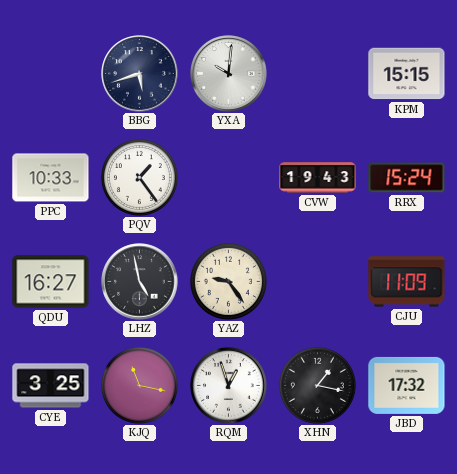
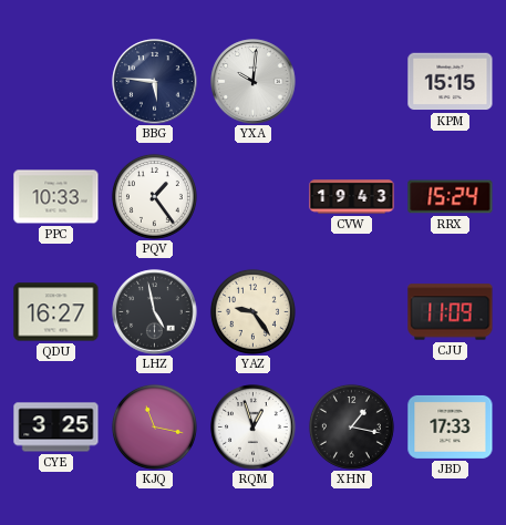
BBG: 5:42 -> 5:46 (155, 82)
JBD: 17:32 -> 17:33 (451, 426)
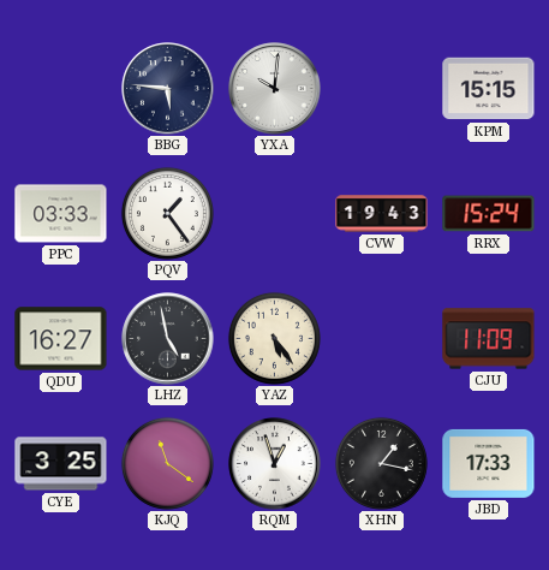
PPC: 10:33 -> 03:33 (61, 214)
YAZ: 9:24 -> 5:24 (274, 338)
KJQ: 11:17 -> 11:21 (167, 463)
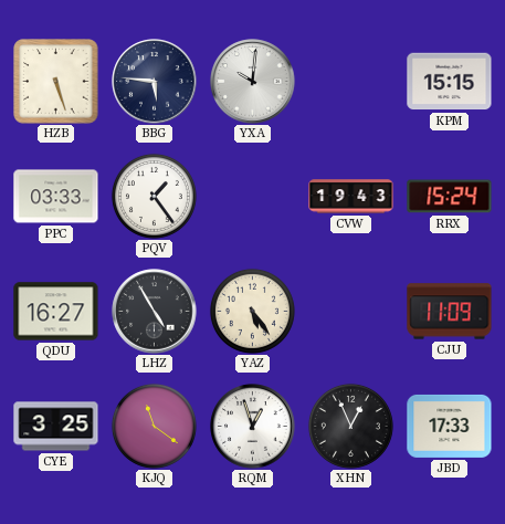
HZB: none -> 5:27 (56, 82)
LHZ: 4:58 -> 4:55 (155, 312)
XHN: 1:17 -> 12:56 (350, 426)
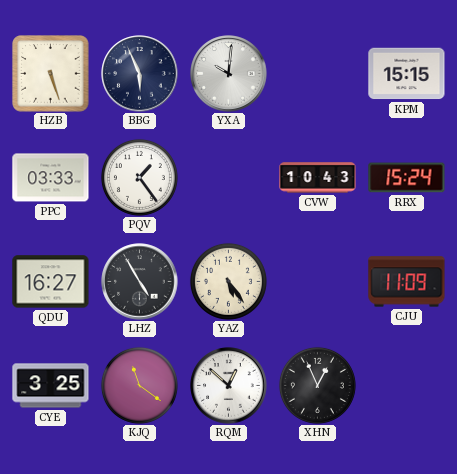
BBG: 5:46 -> 5:56 (140, 74)
CVW: 19:43 -> 10:43 (318, 178)
RQM: 12:57 -> 12:52 (229, 386)
JBD: 17:33 -> none (450, 426)
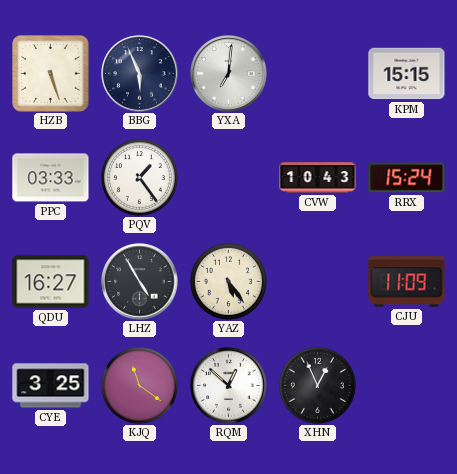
YXA: 10:01 -> 7:01 (229, 74)
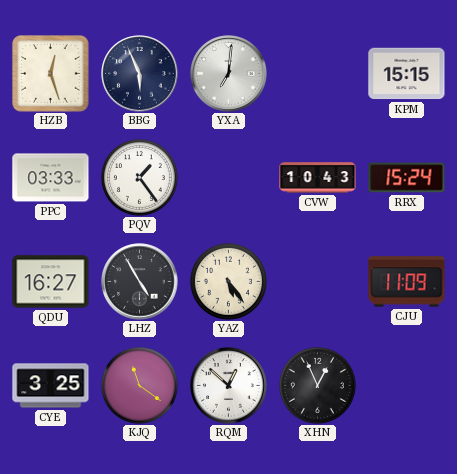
HZB: 5:27 -> 12:27 (51, 74)
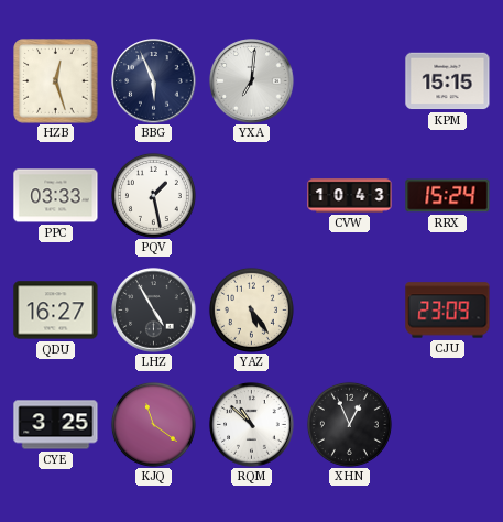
PQV: 1:24 -> 1:28 (153, 195)
CJU: 11:09 -> 23:09 (448, 311)
RQM: 12:52 -> 10:52 (252, 425)
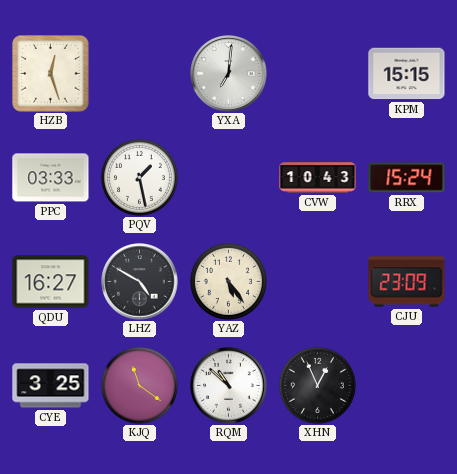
BBG: 5:56 -> none (154, 81)
LHZ: 4:55 -> 4:50 (140, 282)
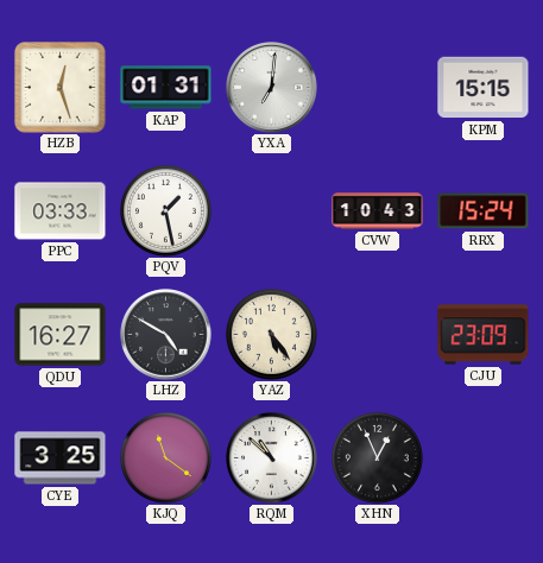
KAP: none -> 01:31 (166, 88)
